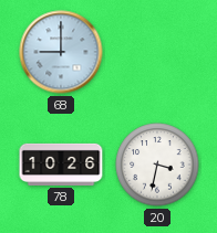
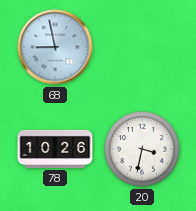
68: 9:00 -> 8:58 (55, 47)
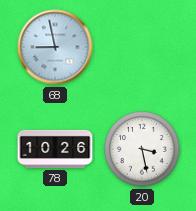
20: 3:32 -> 3:28 (142, 149)
